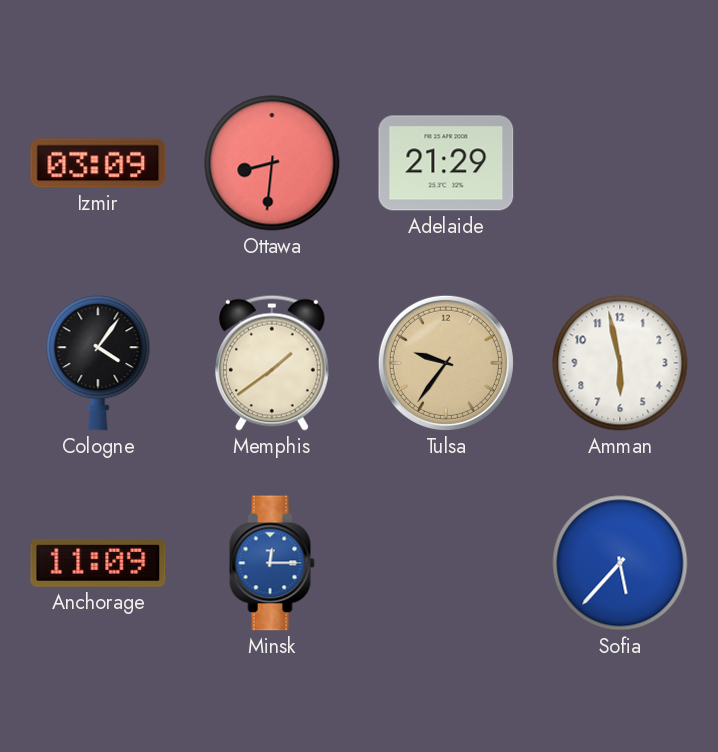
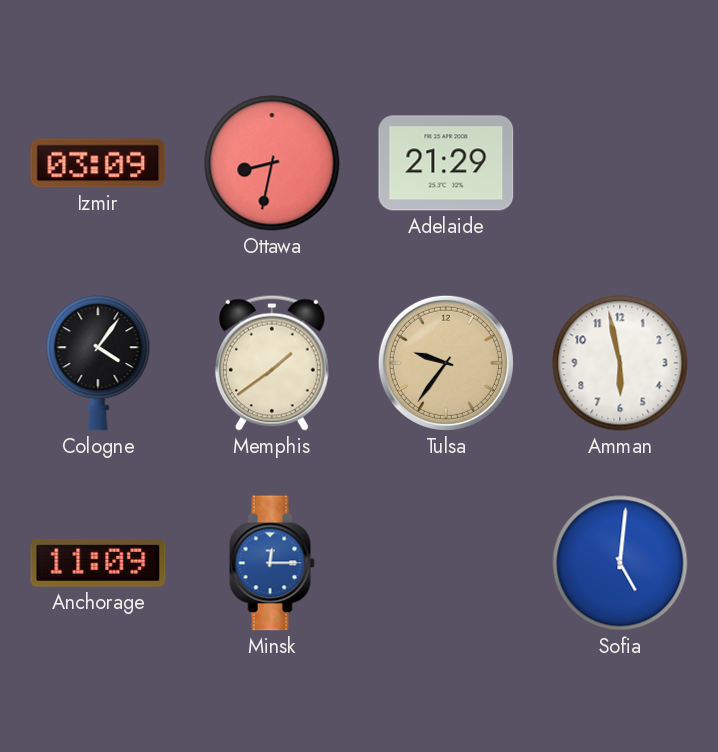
Ottawa: 8:31 -> 8:32 (272, 163)
Sofia: 5:37 -> 5:01 (620, 563)
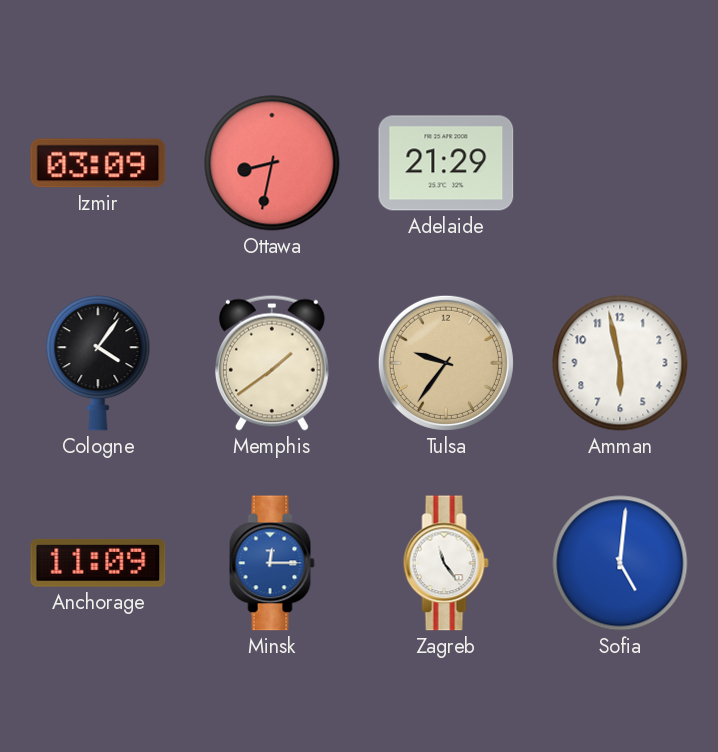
Zagreb: none -> 11:24 (446, 563)
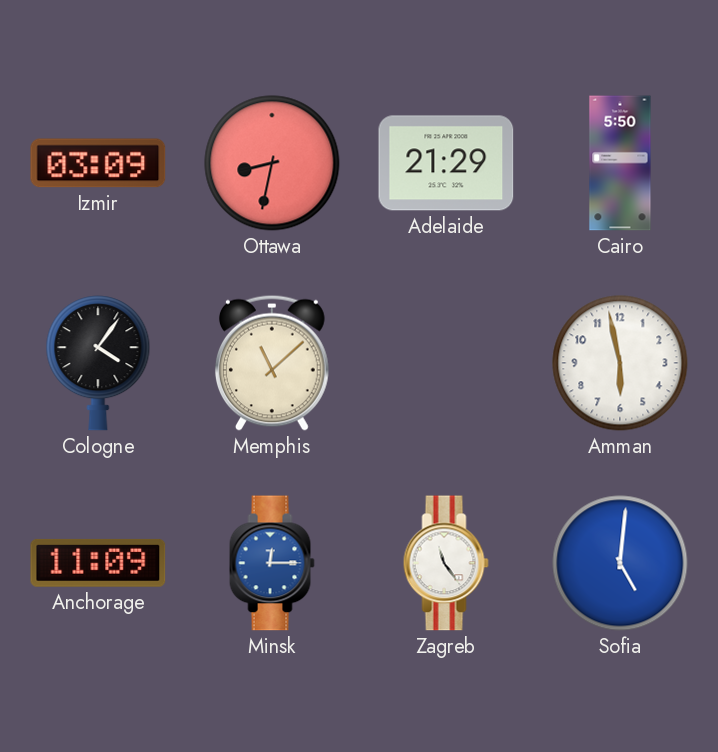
Cairo: none -> 5:50 (620, 163)
Memphis: 1:39 -> 11:08 (272, 363)
Tulsa: 9:36 -> none (446, 363)
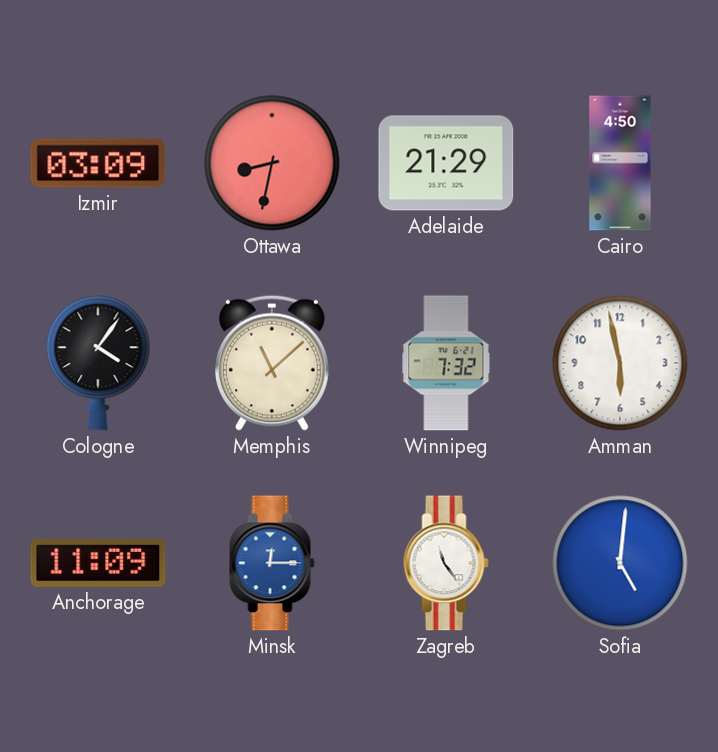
Cairo: 5:50 -> 4:50 (620, 163)
Winnipeg: none -> 7:32 (446, 363)
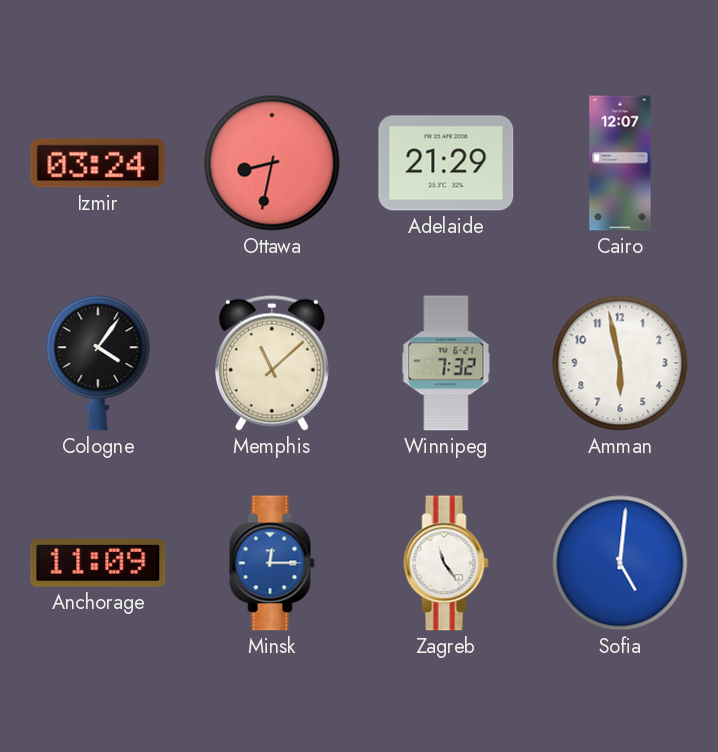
Izmir: 03:09 -> 03:24 (98, 163)
Cairo: 4:50 -> 12:07 (620, 163)
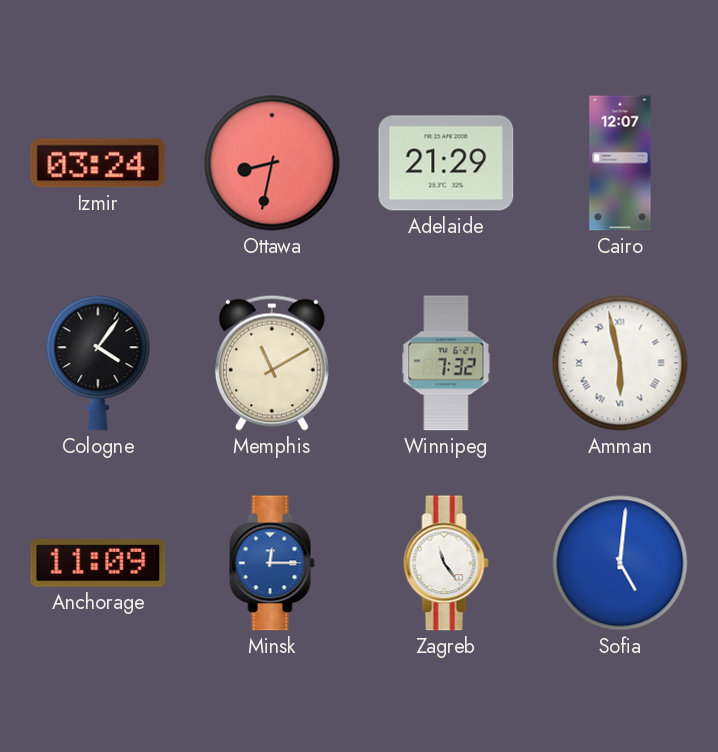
Memphis: 11:08 -> 11:10 (272, 363)
Amman numerals: Arabic -> Roman (620, 363)
